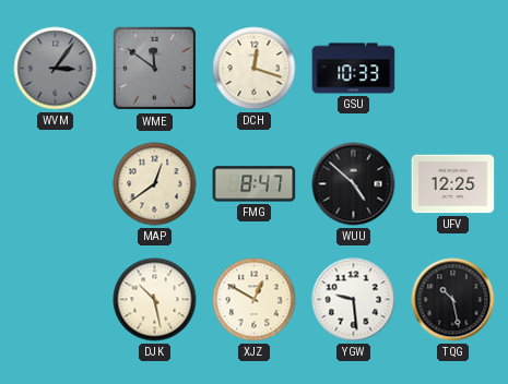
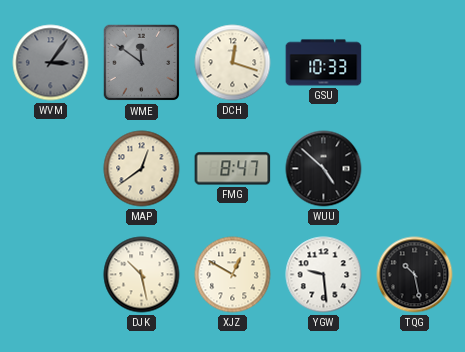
UFV: 12:25 -> none (453, 184)
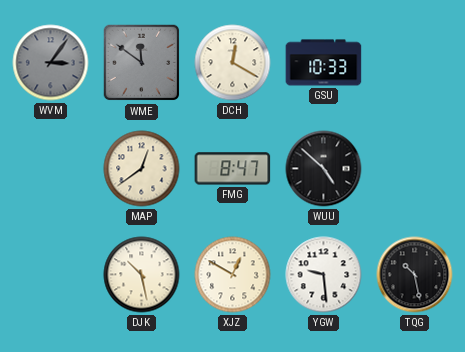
DCH: 12:18 -> 12:20 (233, 63)
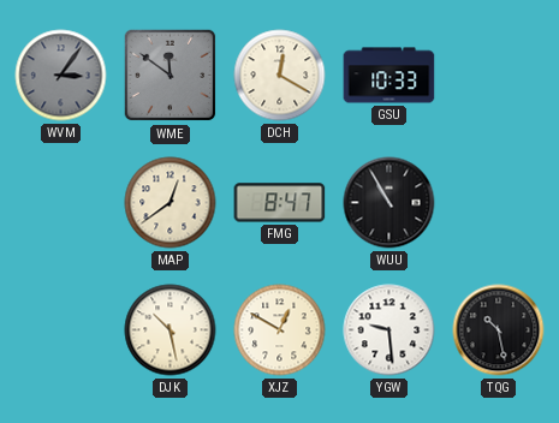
WUU: 4:52 -> 10:55 (389, 203)
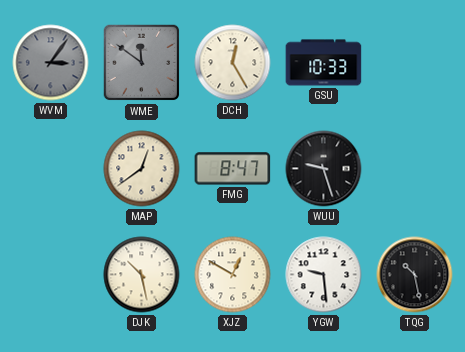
DCH: 12:20 -> 12:25 (233, 63)
WUU: 10:55 -> 9:27 (324, 169)
